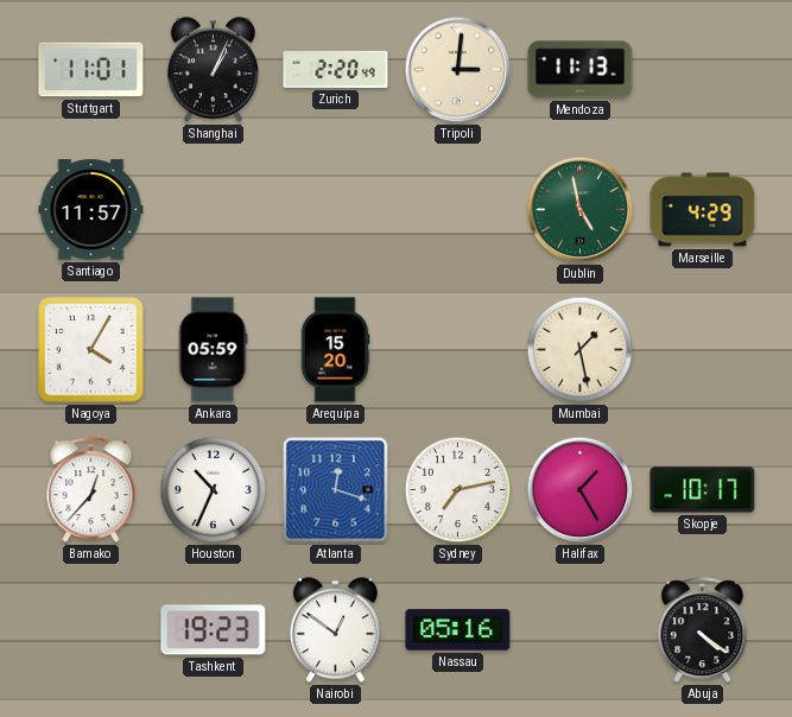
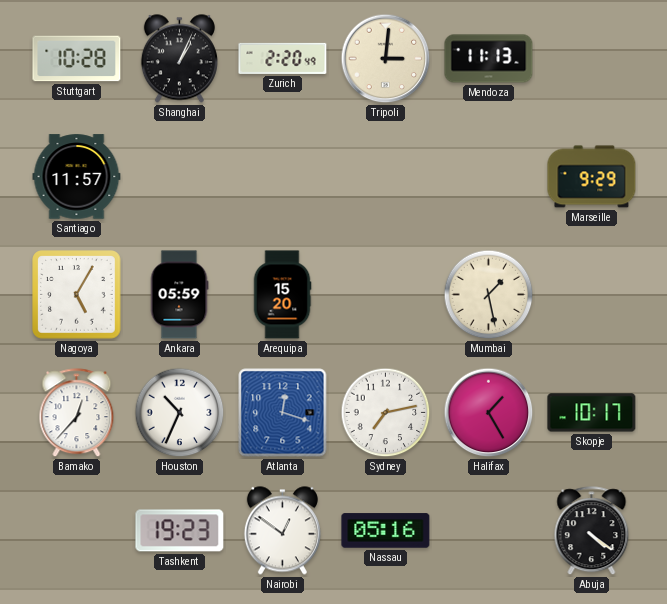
Stuttgart: 11:01 -> 10:28 (77, 59)
Dublin: 4:58 -> none (581, 210)
Marseille: 4:29 -> 9:29 (592, 177)
Nagoya: 4:05 -> 5:05 (77, 295)
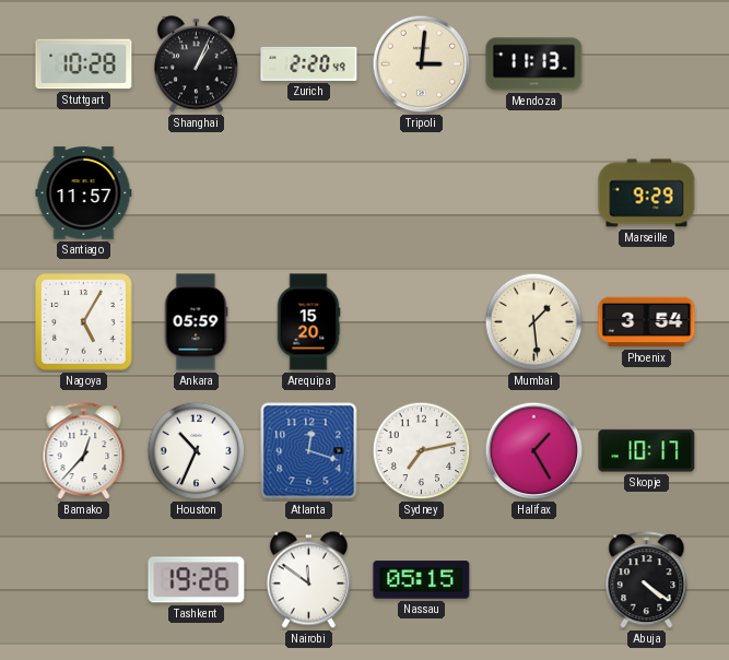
Mumbai: 1:28 -> 1:29 (534, 322)
Phoenix: none -> 3:54 (647, 322)
Tashkent: 19:23 -> 19:26 (197, 580)
Nairobi: 12:51 -> 11:51 (308, 580)
Nassau: 05:16 -> 05:15 (422, 580)
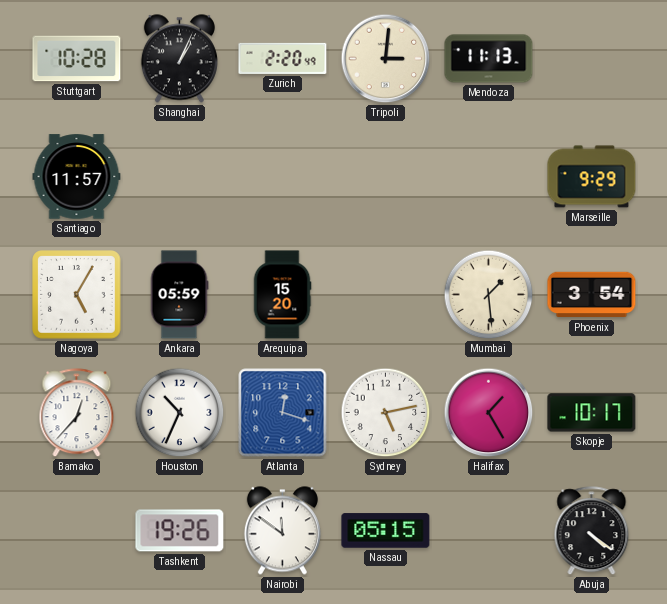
Sydney: 7:13 -> 5:13 (386, 413)
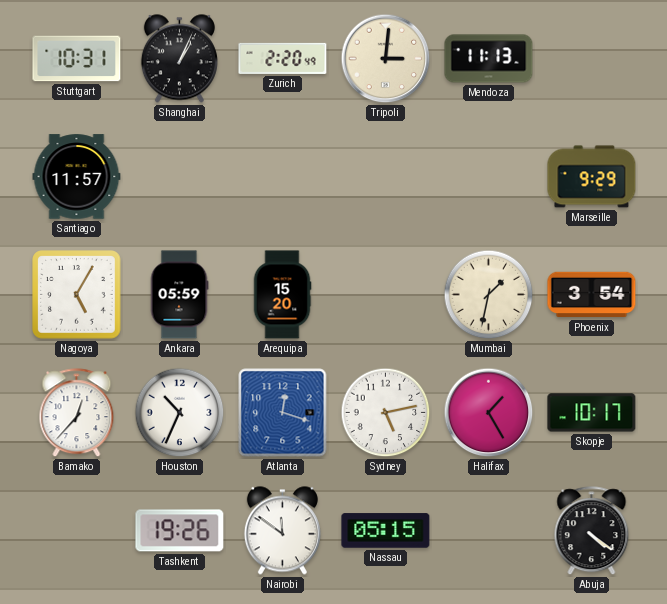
Stuttgart: 10:28 -> 10:31 (77, 59)
Mumbai: 1:29 -> 1:32 (489, 295)
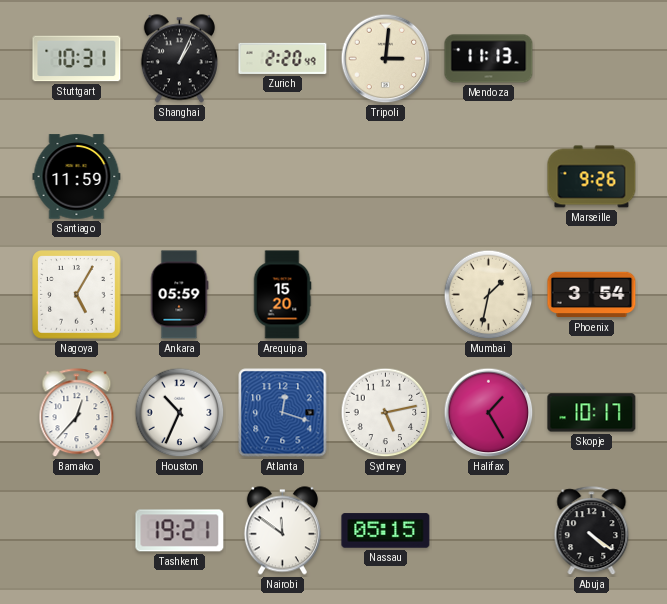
Santiago: 11:57 -> 11:59 (77, 177)
Marseille: 9:29 -> 9:26 (592, 177)
Tashkent: 19:26 -> 19:21 (180, 531)
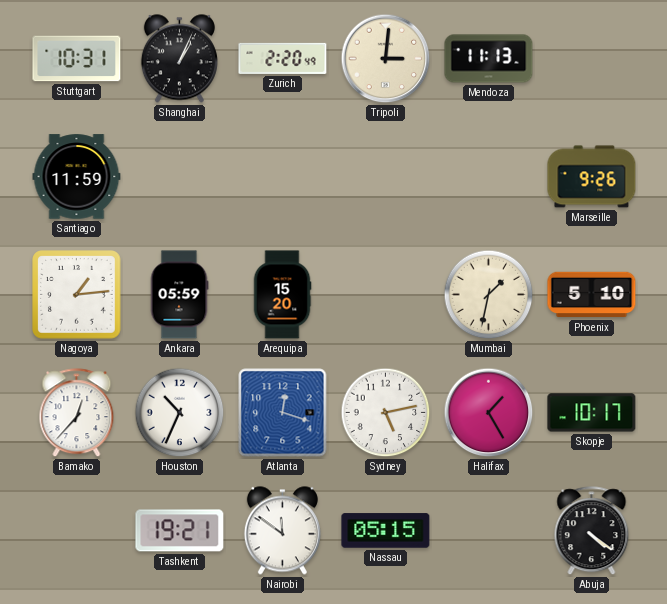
Nagoya: 5:05 -> 1:14 (77, 295)
Phoenix: 3:54 -> 5:10 (592, 295)
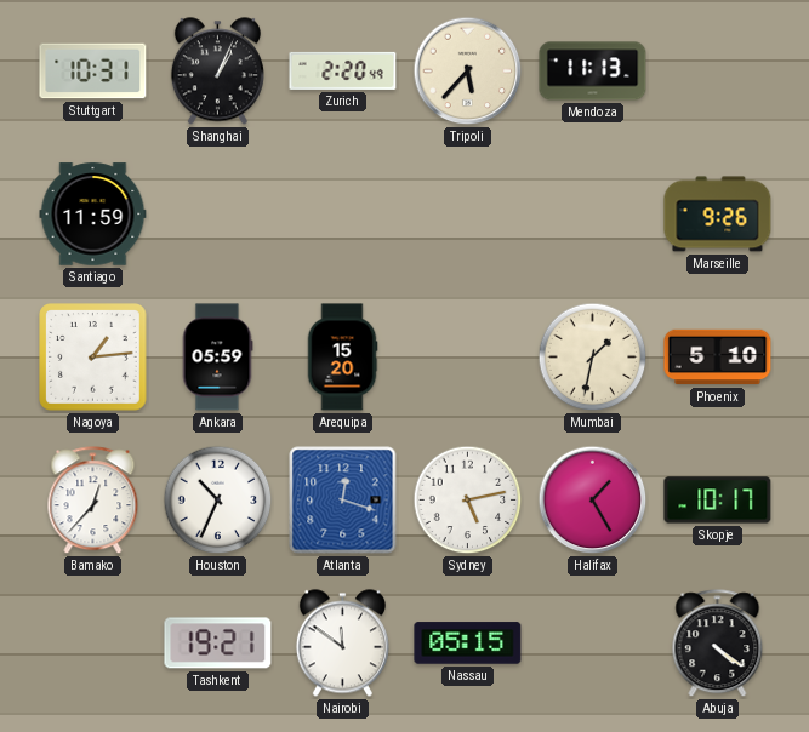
Tripoli: 3:01 -> 5:37 (468, 72)
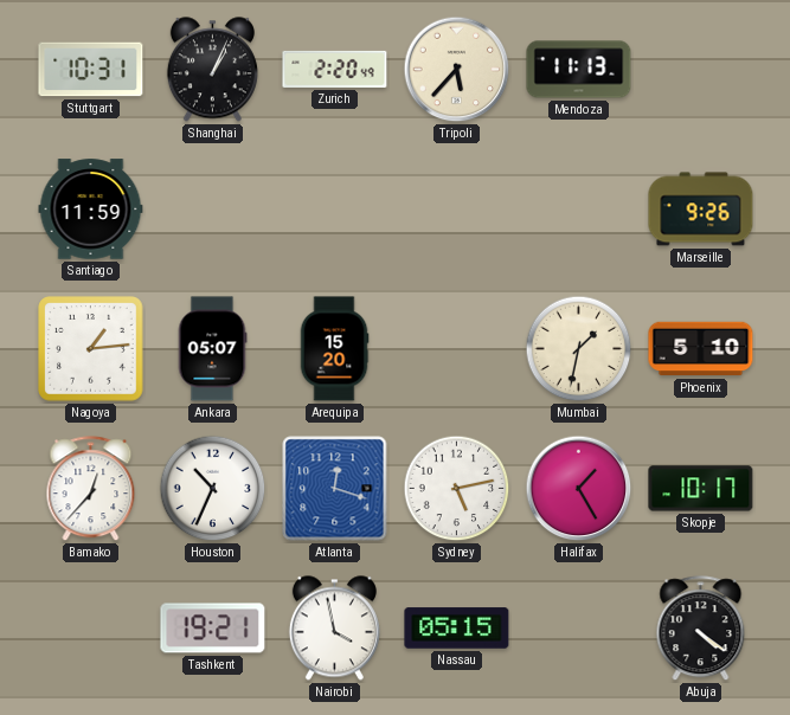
Ankara: 05:59 -> 05:07 (212, 349)
Nairobi: 11:51 -> 3:58 (334, 629)
